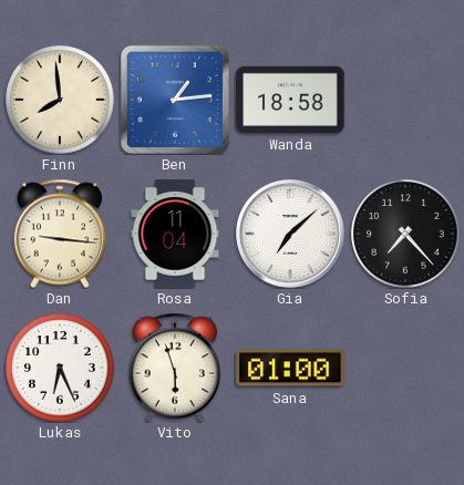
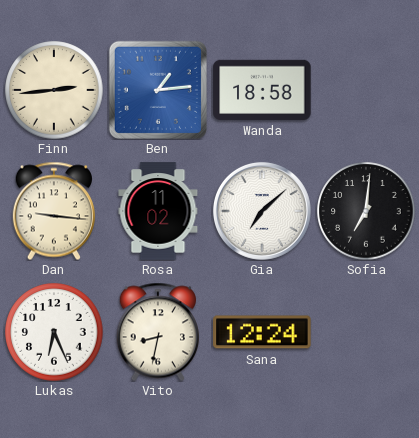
Finn: 7:59 -> 2:44 (54, 90)
Rosa: 11:04 -> 11:02 (158, 211)
Sofia: 7:23 -> 7:01 (366, 211)
Vito: 5:57 -> 8:32 (158, 332)
Sana: 01:00 -> 12:24 (262, 332)
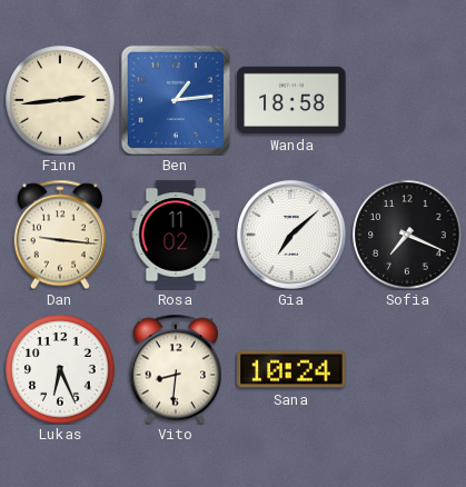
Sofia: 7:01 -> 7:19 (407, 235)
Vito: 8:32 -> 8:31 (176, 369)
Sana: 12:24 -> 10:24 (291, 369)
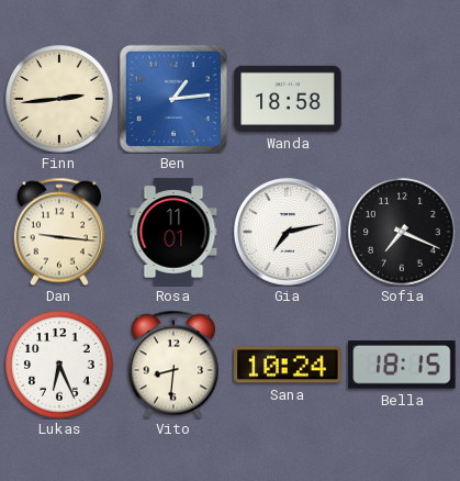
Rosa: 11:02 -> 11:01 (173, 232)
Gia: 7:08 -> 7:13 (288, 232)
Bella: none -> 18:15 (402, 365)
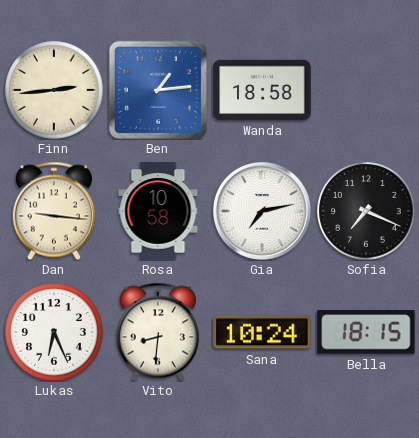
Rosa: 11:01 -> 10:58 (158, 211)
